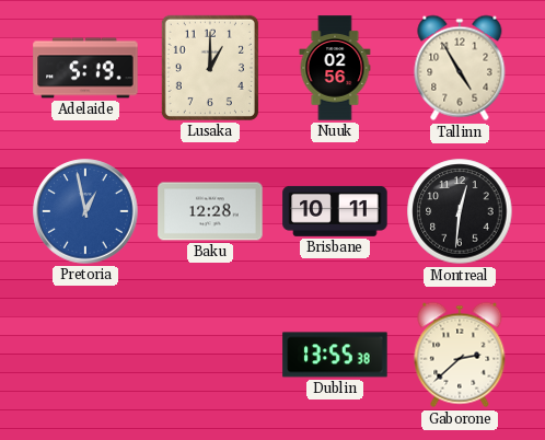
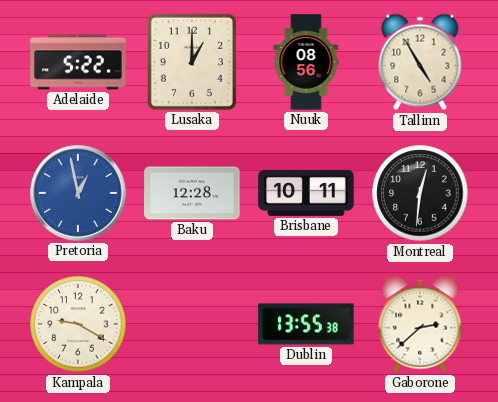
Adelaide: 5:19 -> 5:22 (78, 62)
Nuuk: 02:56 -> 08:56 (306, 62)
Kampala: none -> 9:20 (78, 324)
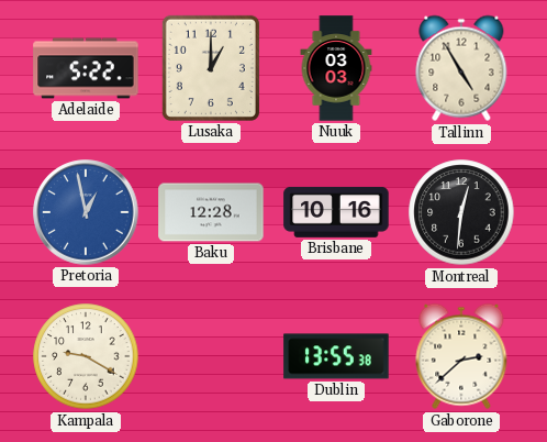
Nuuk: 08:56 -> 03:03 (336, 68)
Brisbane: 10:11 -> 10:16 (336, 212)
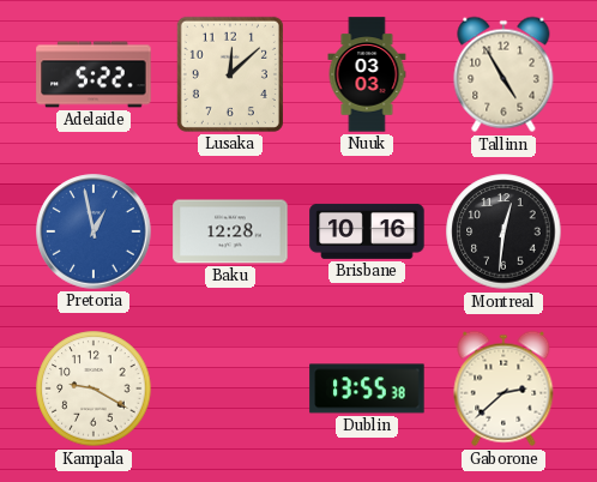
Lusaka: 1:00 -> 12:08 (230, 74)
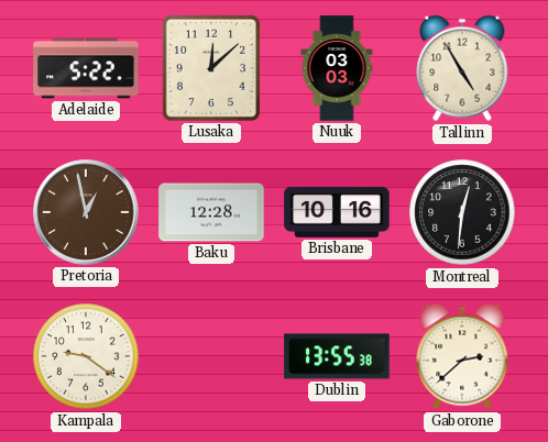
Pretoria dial: blue -> brown (86, 212)
Kampala: 9:20 -> 9:21 (86, 356)
